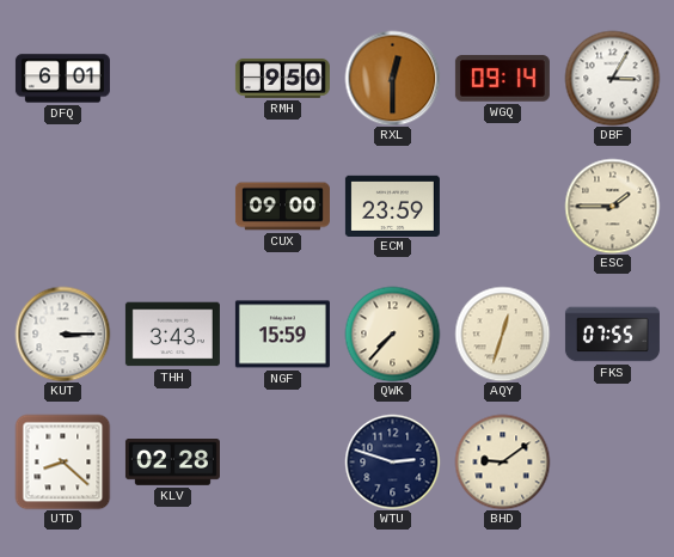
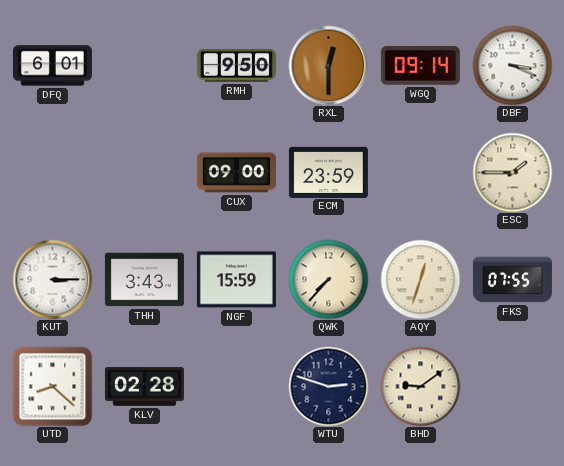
DBF: 3:05 -> 3:19 (512, 65)
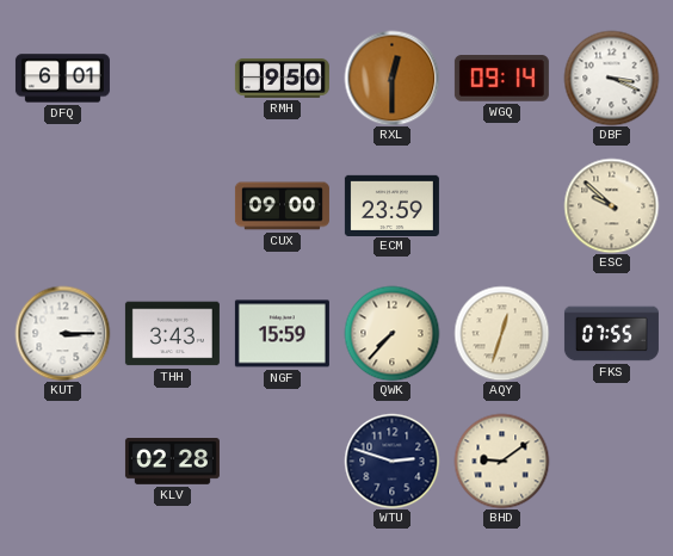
ESC: 1:45 -> 9:52 (611, 205)
UTD: 8:22 -> none (52, 386)
